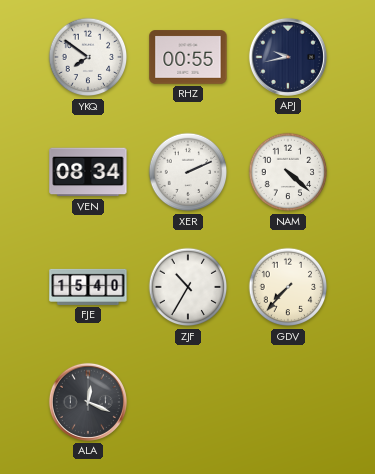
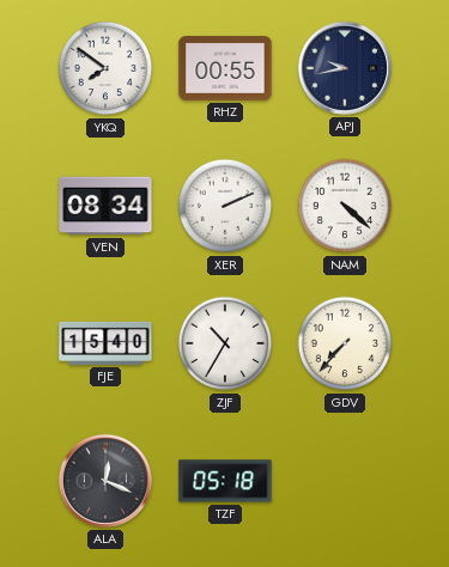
TZF: none -> 05:18 (225, 481)
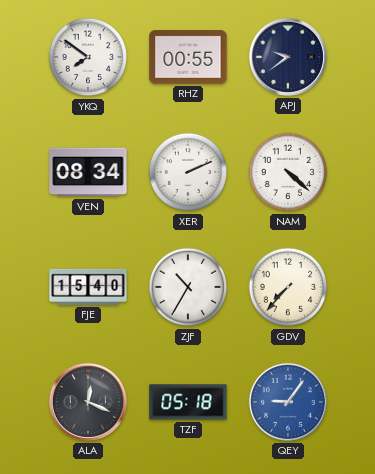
APJ: 9:43 -> 9:39 (288, 57)
QEY: none -> 9:06 (288, 402)
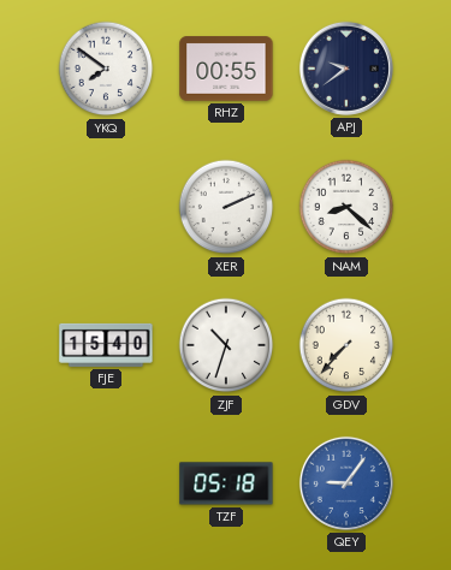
VEN: 08:34 -> none (88, 172)
NAM: 4:22 -> 8:22 (346, 207)
ZJF: 10:35 -> 10:33 (226, 345)
ALA: 12:19 -> none (88, 402)
